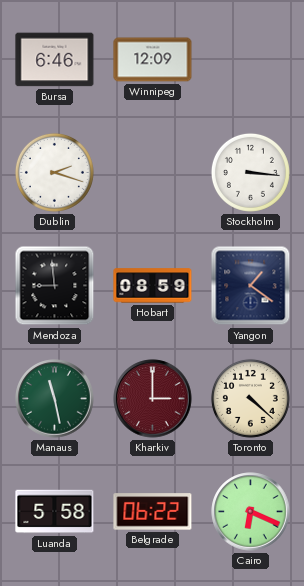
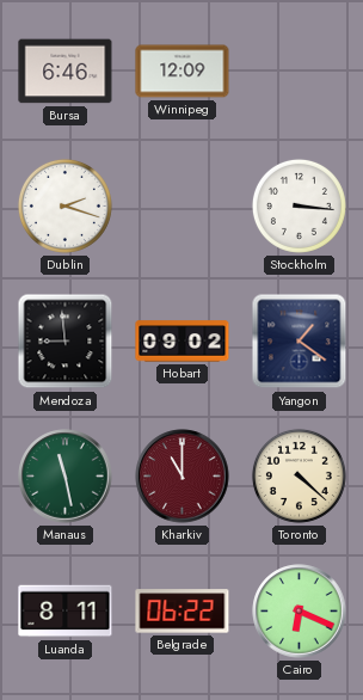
Hobart: 08:59 -> 09:02 (183, 342)
Kharkiv: 3:00 -> 11:00 (183, 477)
Luanda: 5:58 -> 8:11 (66, 612)
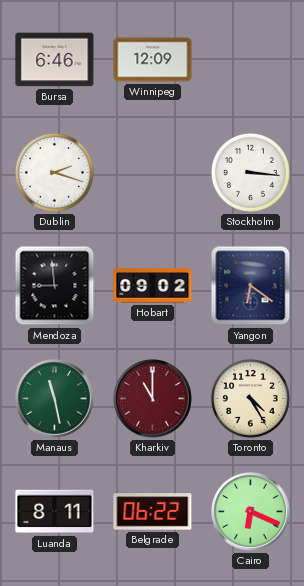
Yangon: 1:21 -> 6:21 (251, 286)
Toronto: 4:22 -> 4:25 (250, 398)
